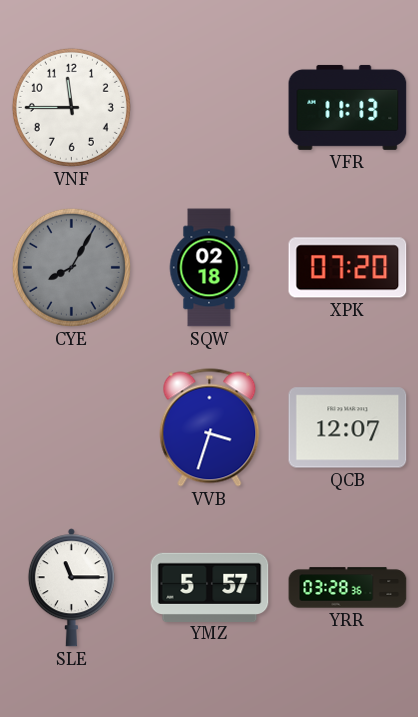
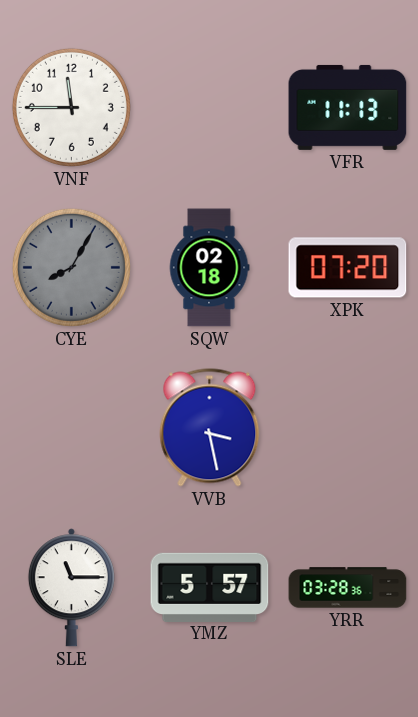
VVB: 3:33 -> 3:28 (210, 428)
QCB: 12:07 -> none (348, 428)
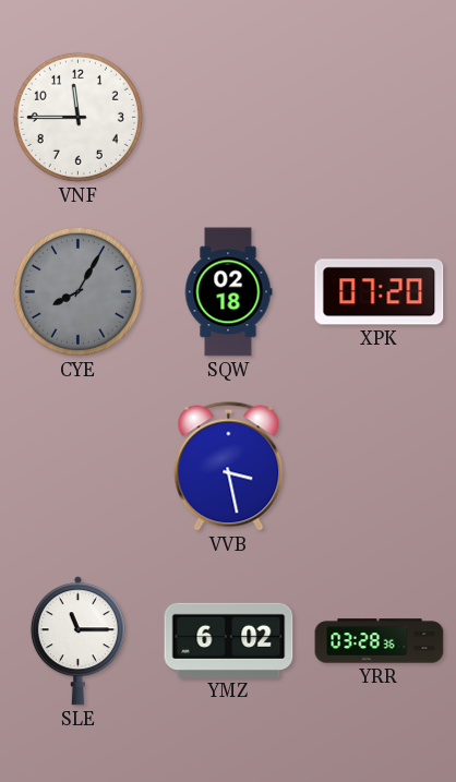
VFR: 11:13 -> none (348, 107)
YMZ: 5:57 -> 6:02 (229, 640)
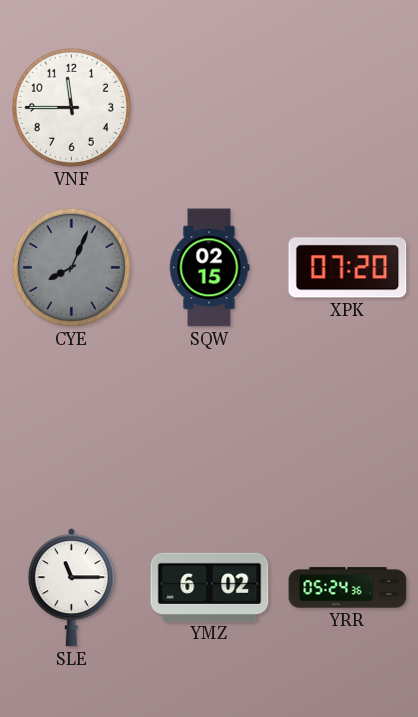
CYE: 8:05 -> 8:04 (71, 267)
SQW: 02:18 -> 02:15 (209, 268)
VVB: 3:28 -> none (229, 467)
YRR: 03:28 -> 05:24 (348, 588)
